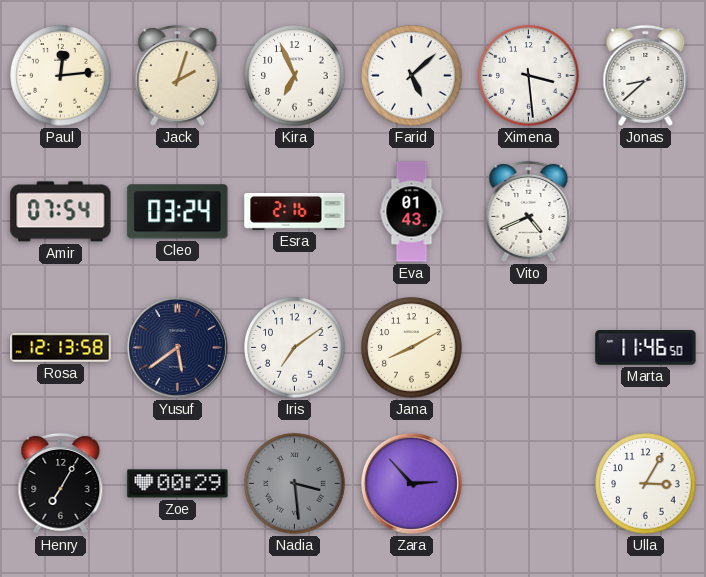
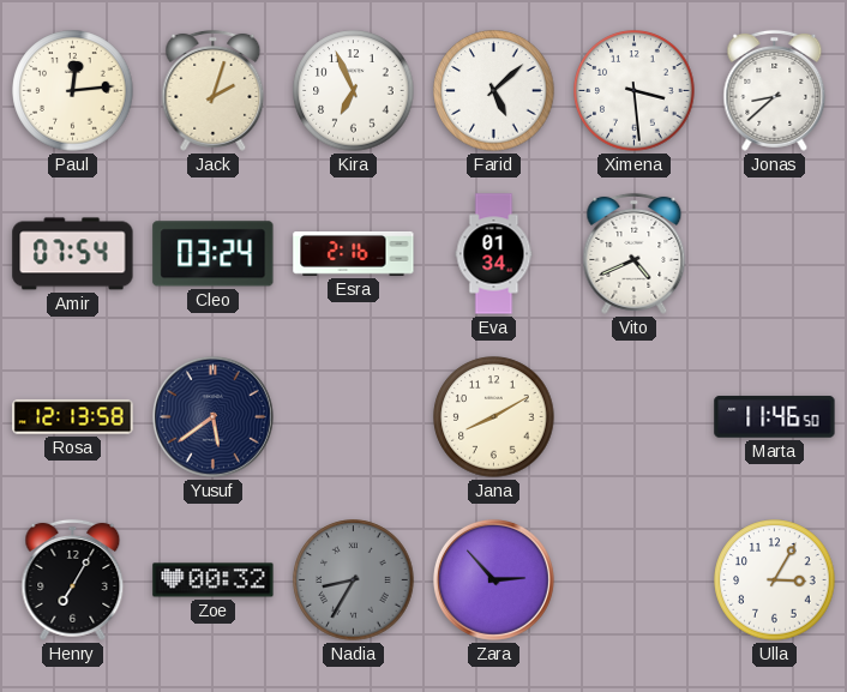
Eva: 01:43 -> 01:34 (494, 254)
Iris: 7:09 -> none (295, 348)
Zoe: 00:29 -> 00:32 (214, 580)
Nadia: 3:29 -> 8:35 (354, 580)
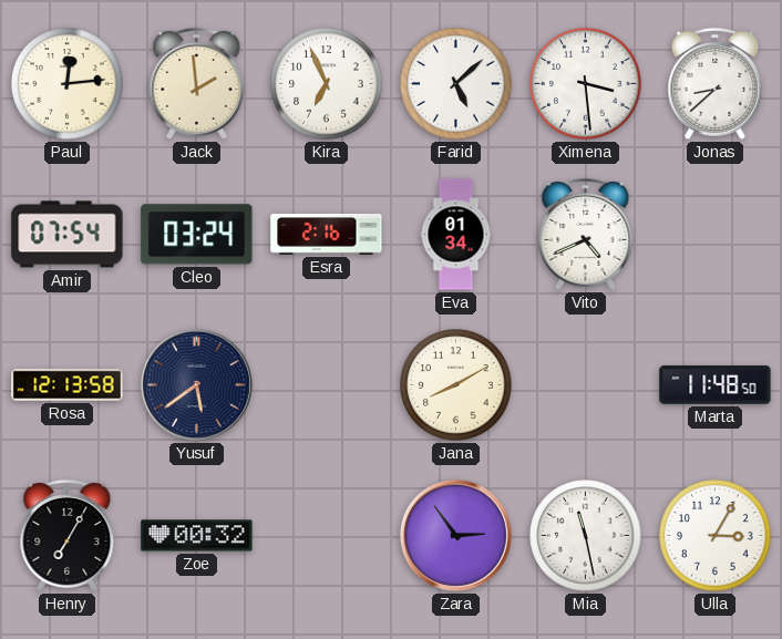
Jack: 2:03 -> 1:59 (197, 83)
Marta: 11:46 -> 11:48 (716, 385)
Nadia: 8:35 -> none (354, 580)
Zara: 2:53 -> 2:54 (455, 535)
Mia: none -> 11:28 (586, 536)
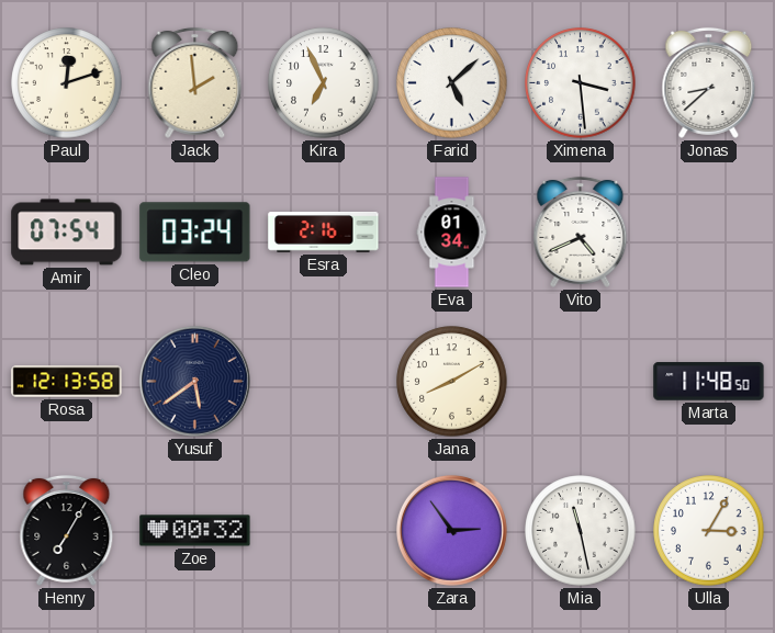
Paul: 12:14 -> 12:12 (67, 83)
